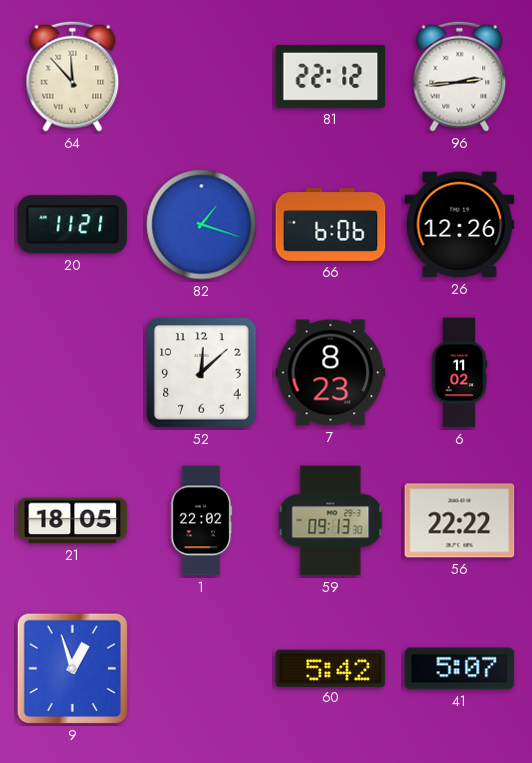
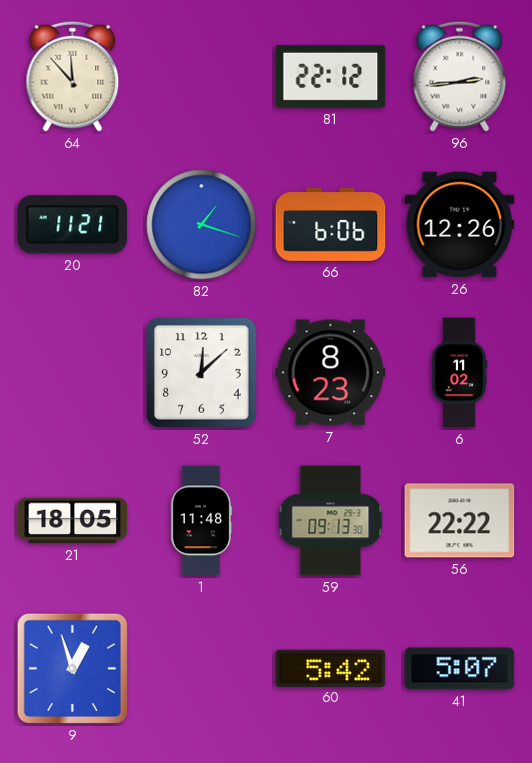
1: 22:02 -> 11:48 (201, 521)
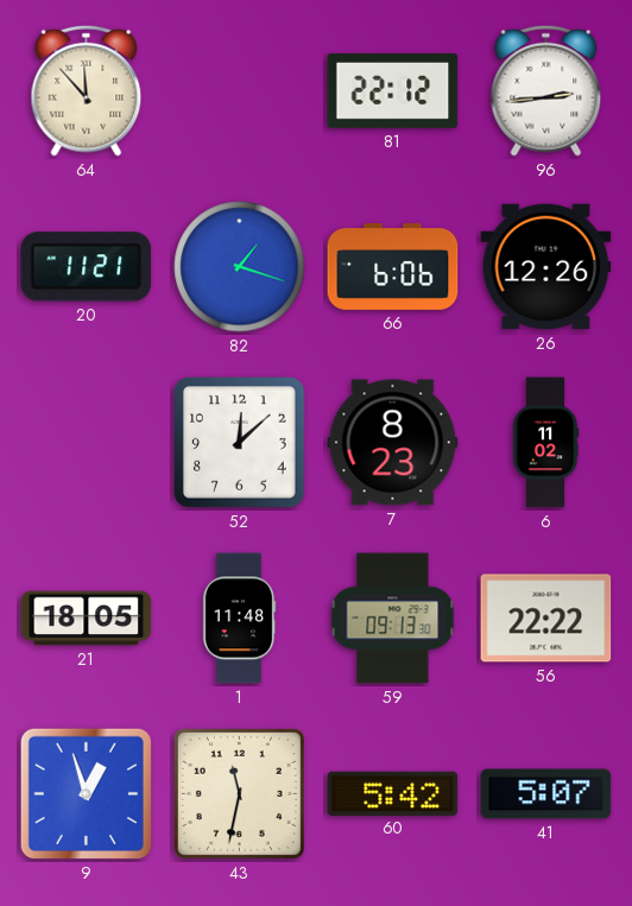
43: none -> 11:32 (239, 793)
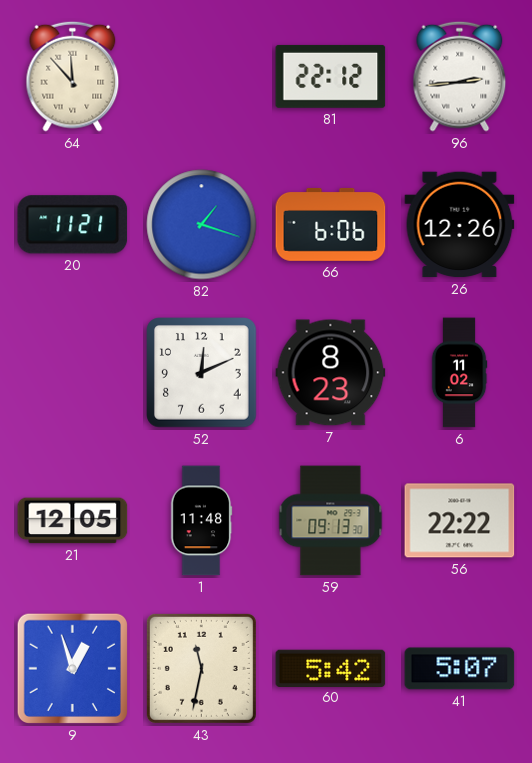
52: 12:08 -> 12:11 (202, 373)
21: 18:05 -> 12:05 (73, 521)
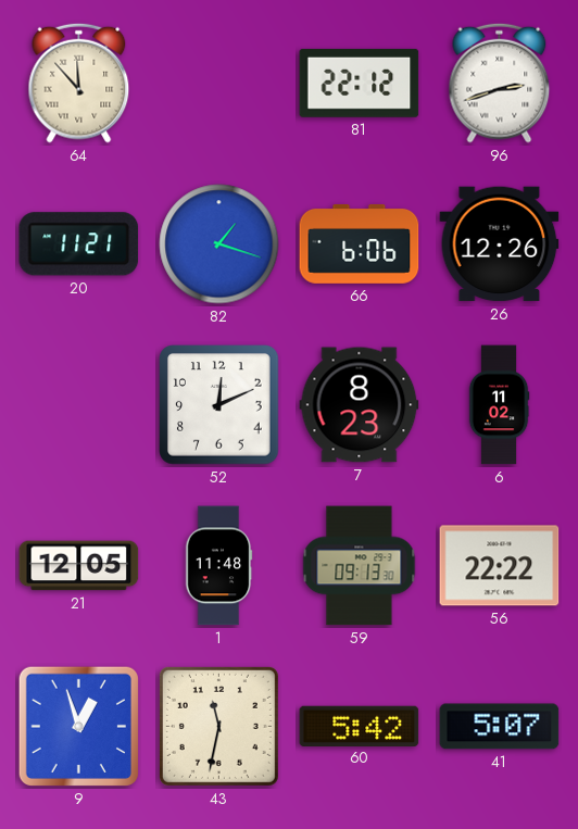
96: 2:44 -> 2:42 (500, 83)
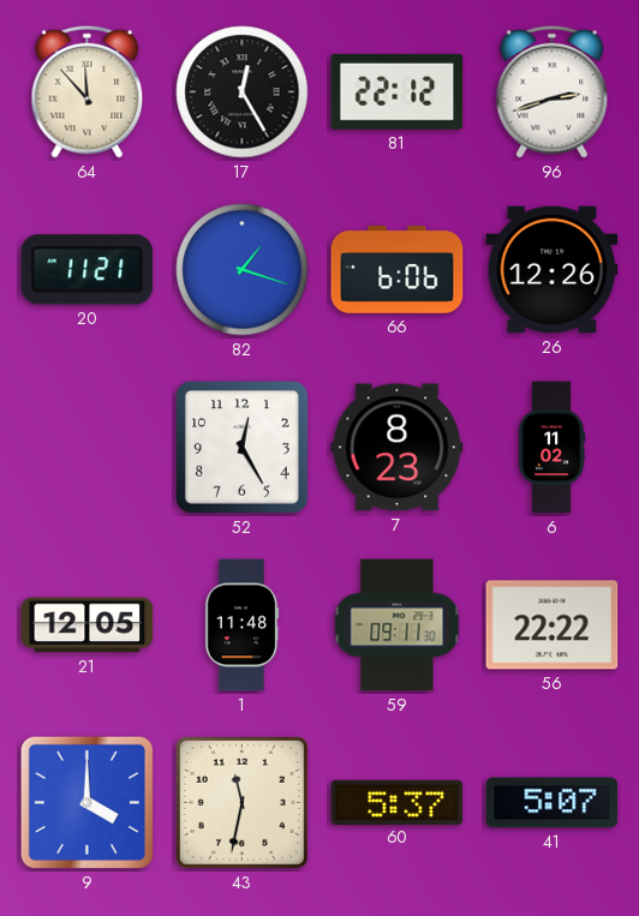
17: none -> 12:25 (243, 92)
52: 12:11 -> 12:25 (243, 448)
59: 09:13 -> 09:11 (398, 625)
9: 12:57 -> 4:00 (86, 802)
60: 5:42 -> 5:37 (398, 802)
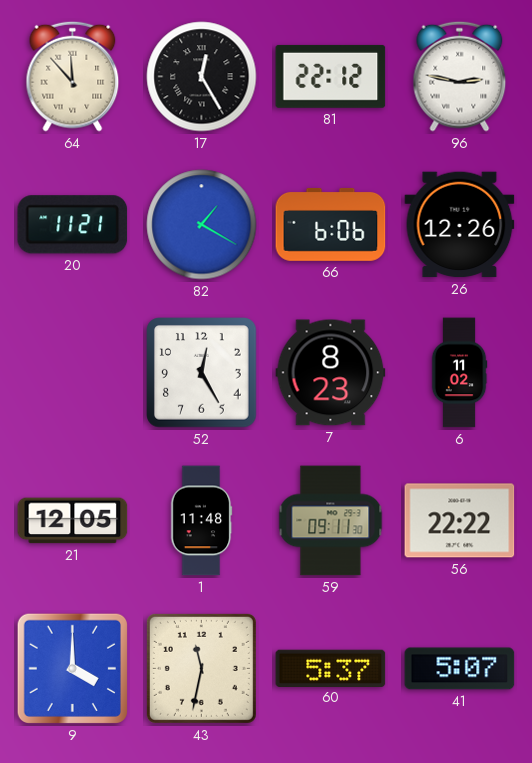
96: 2:42 -> 2:47 (460, 76)
82: 1:18 -> 1:20 (202, 225)
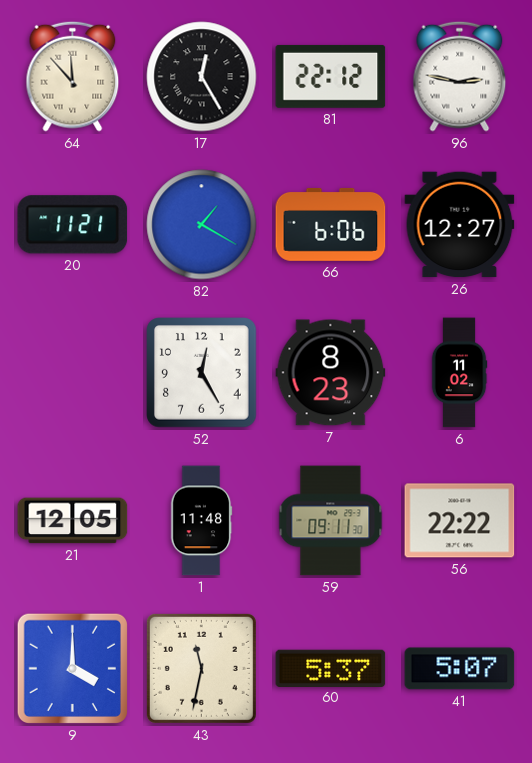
26: 12:26 -> 12:27 (460, 225)
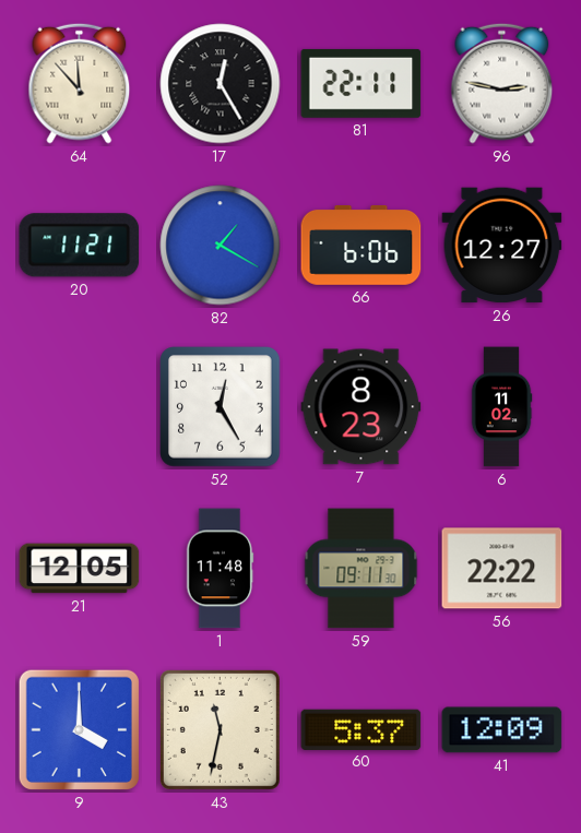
81: 22:12 -> 22:11 (361, 83)
41: 5:07 -> 12:09 (502, 730)
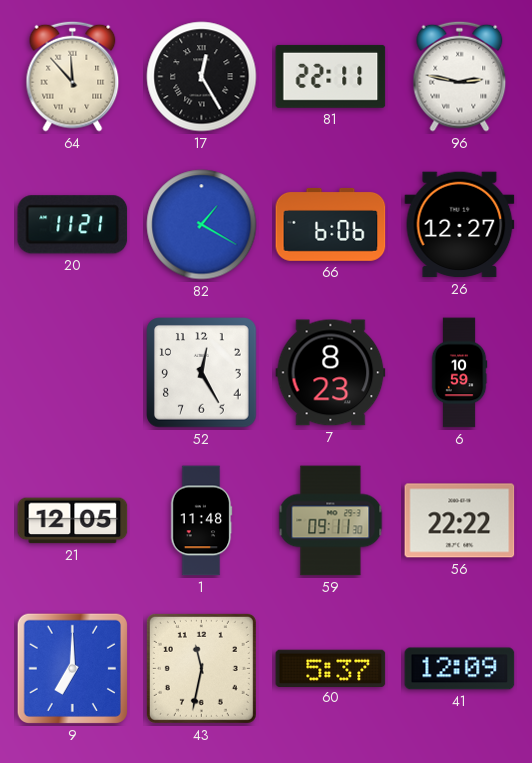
6: 11:02 -> 10:59 (459, 373)
9: 4:00 -> 7:00 (72, 668)
